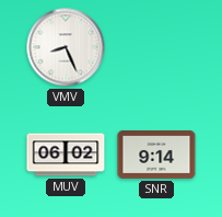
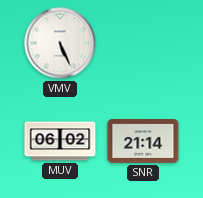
VMV: 8:26 -> 5:26 (60, 43)
SNR: 9:14 -> 21:14 (143, 142)
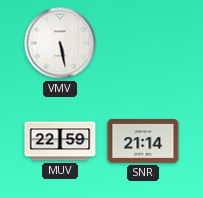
VMV: 5:26 -> 5:28 (60, 43)
MUV: 06:02 -> 22:59 (60, 141)
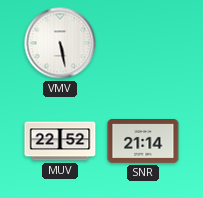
MUV: 22:59 -> 22:52 (60, 141)
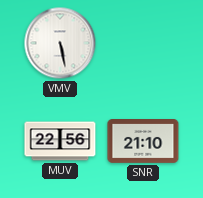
MUV: 22:52 -> 22:56 (60, 141)
SNR: 21:14 -> 21:10 (143, 142)
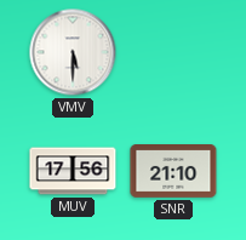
VMV: 5:28 -> 5:30 (73, 52)
MUV: 22:56 -> 17:56 (73, 171)
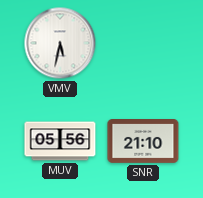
VMV: 5:30 -> 5:32 (60, 43)
MUV: 17:56 -> 05:56 (60, 141)
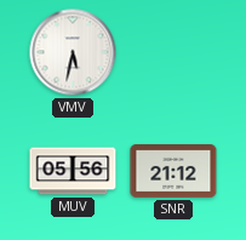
SNR: 21:10 -> 21:12 (173, 172)
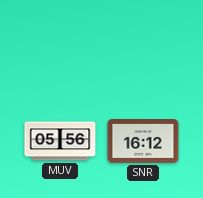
VMV: 5:32 -> none (73, 52)
SNR: 21:12 -> 16:12 (143, 142)
